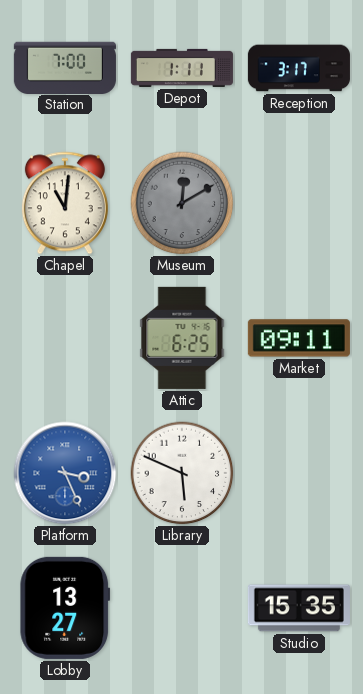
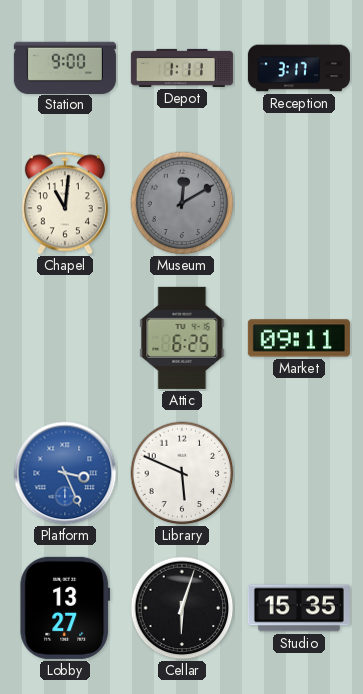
Station: 7:00 -> 9:00 (65, 67)
Cellar: none -> 6:03 (182, 608)
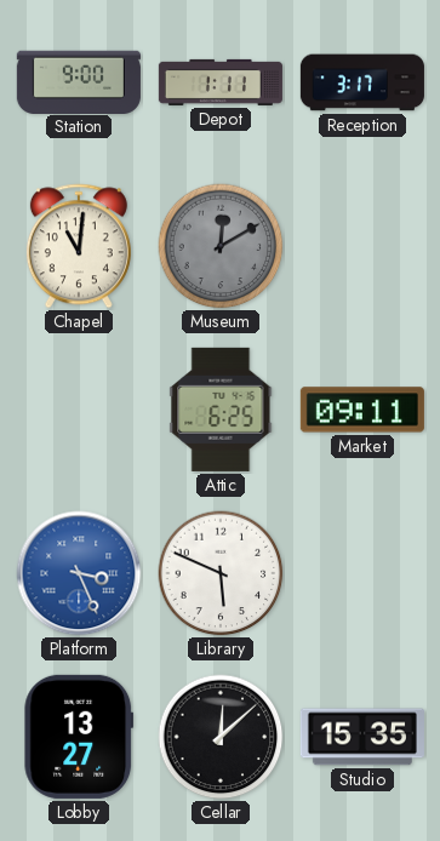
Cellar: 6:03 -> 12:08 (221, 737)
